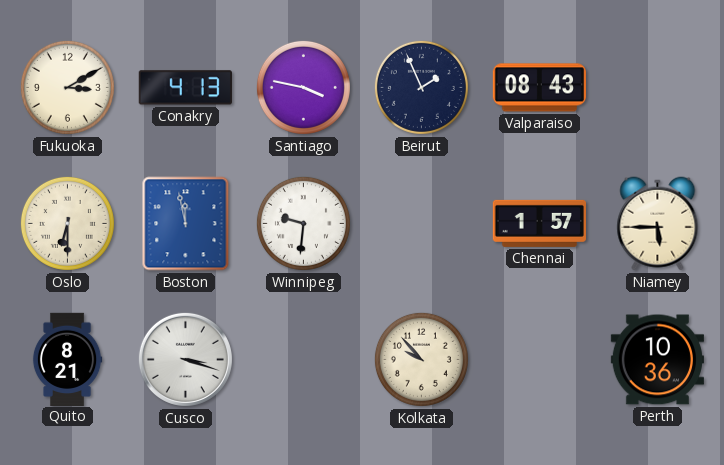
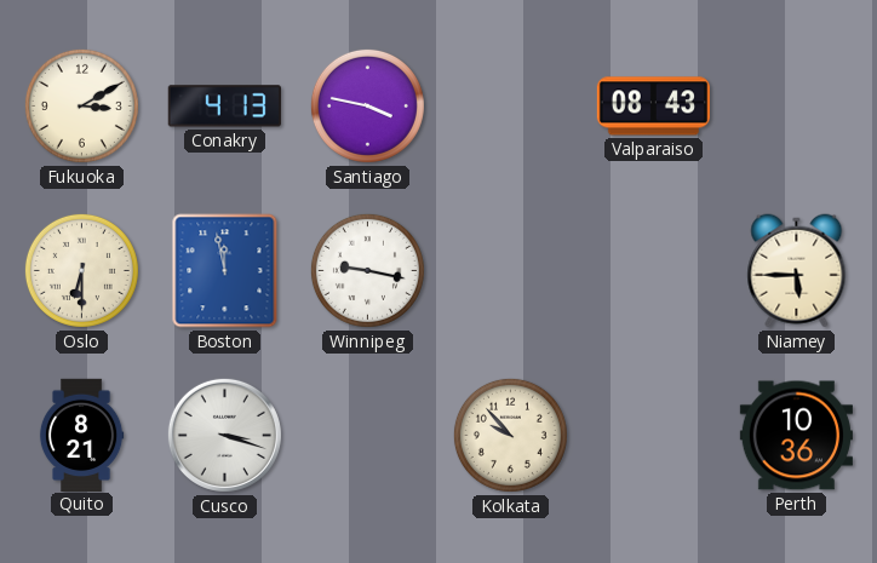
Beirut: 1:56 -> none (421, 87)
Winnipeg: 9:31 -> 9:17 (367, 270)
Chennai: 1:57 -> none (539, 223)
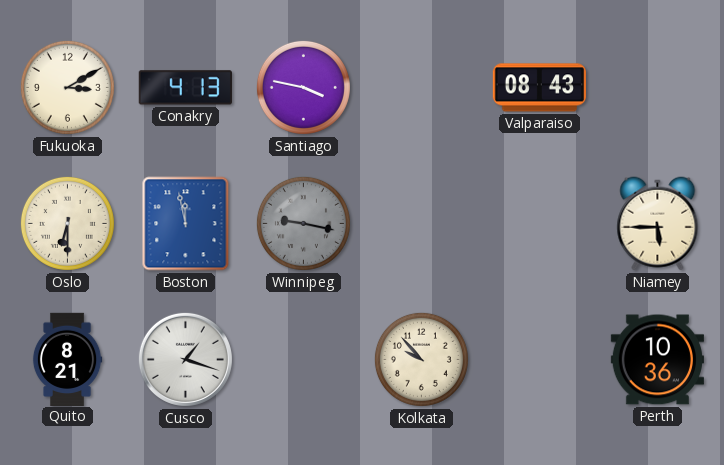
Winnipeg dial: white -> grey (303, 223)
Cusco: 3:18 -> 1:18 (185, 359)
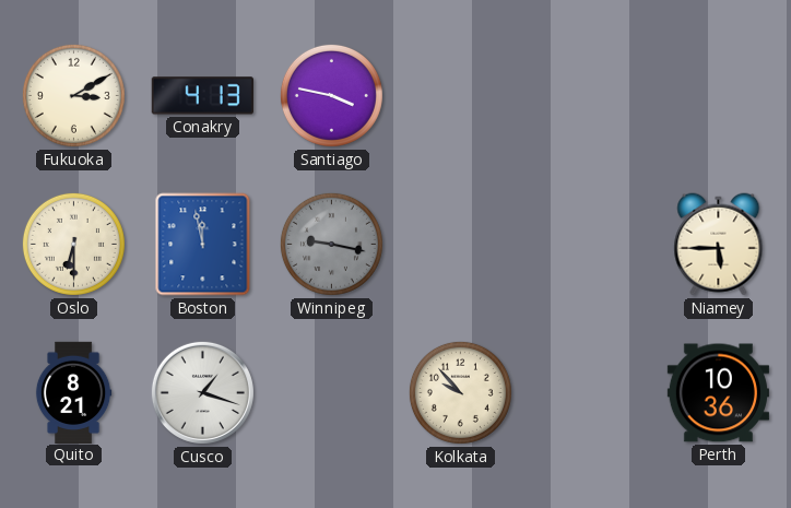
Valparaiso: 08:43 -> none (539, 88)
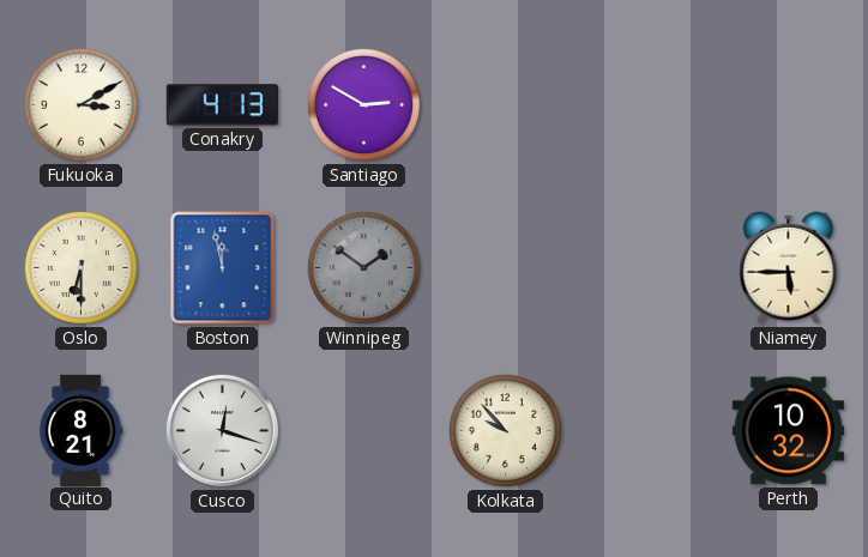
Santiago: 3:47 -> 2:50 (363, 104)
Winnipeg: 9:17 -> 1:51 (363, 267)
Cusco: 1:18 -> 12:18 (222, 430)
Perth: 10:36 -> 10:32 (788, 431)
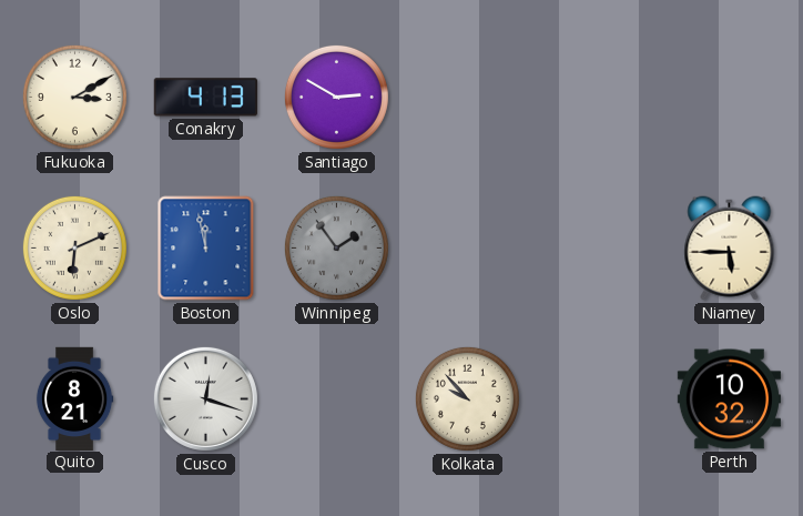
Oslo: 6:30 -> 6:11 (74, 247)
Winnipeg: 1:51 -> 1:54 (336, 247)
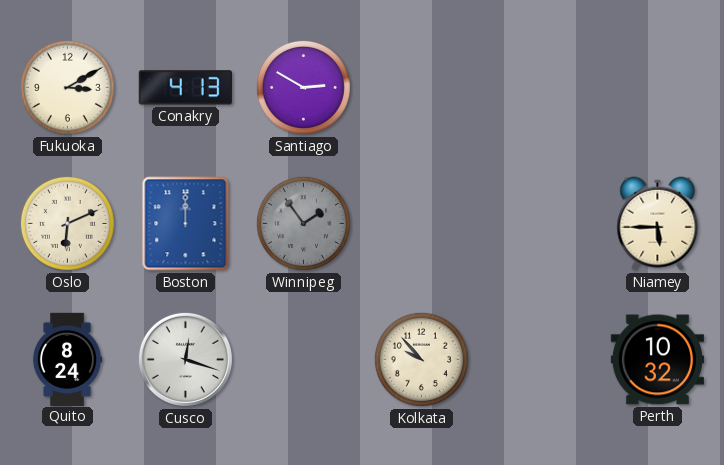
Boston: 11:58 -> 12:00 (186, 224)
Quito: 8:21 -> 8:24 (67, 359)
